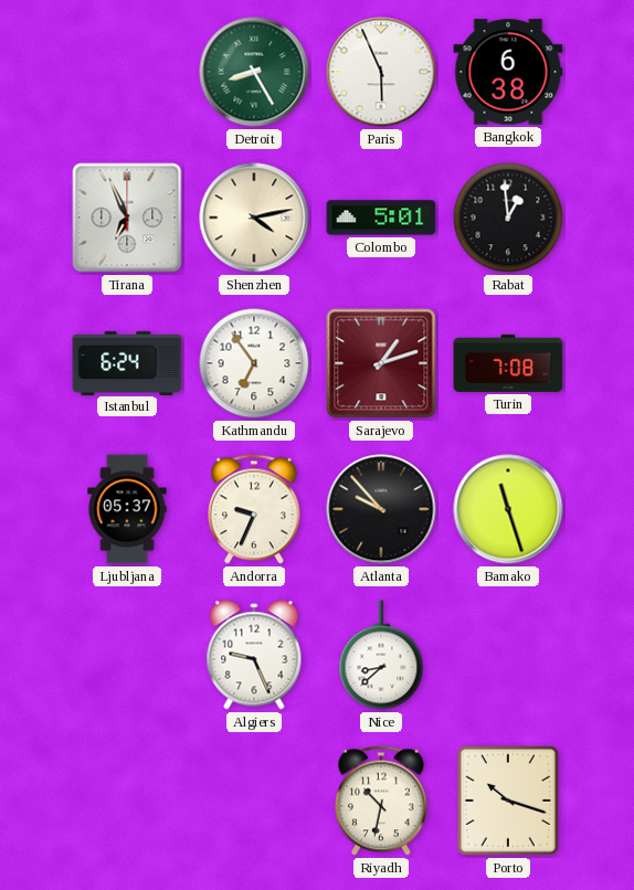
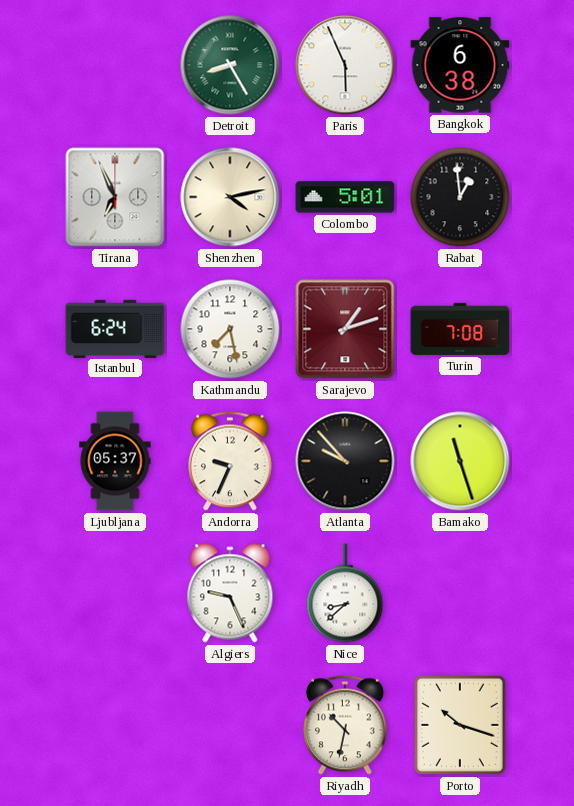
Kathmandu: 6:54 -> 7:28 (230, 329)
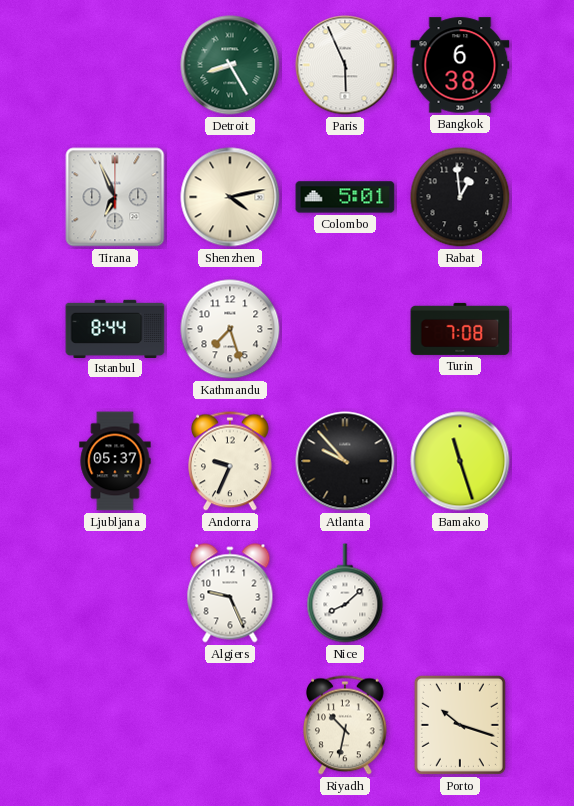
Istanbul: 6:24 -> 8:44 (115, 328)
Kathmandu: 7:28 -> 7:27 (230, 329)
Sarajevo: 1:12 -> none (345, 329)
Nice: 8:38 -> 8:08 (345, 593)
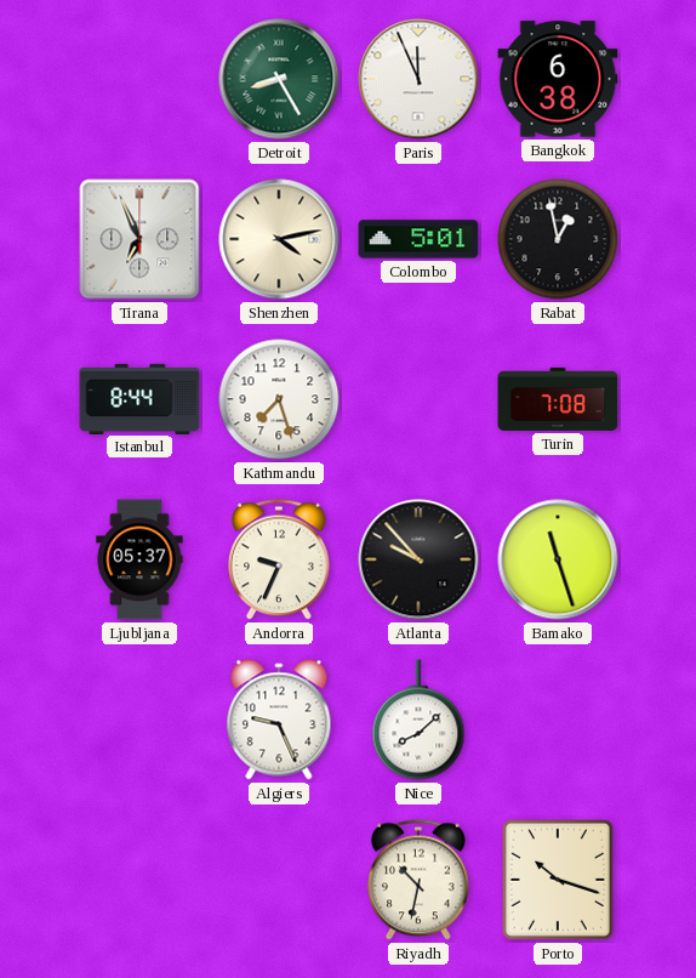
Paris: 5:56 -> 11:56 (418, 79)
Rabat: 12:59 -> 12:58 (558, 239)
